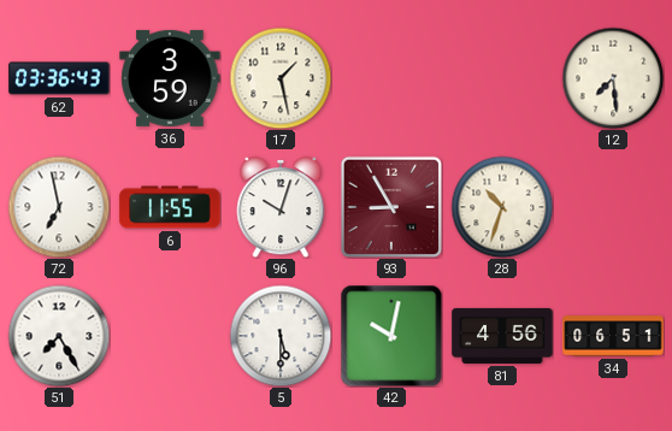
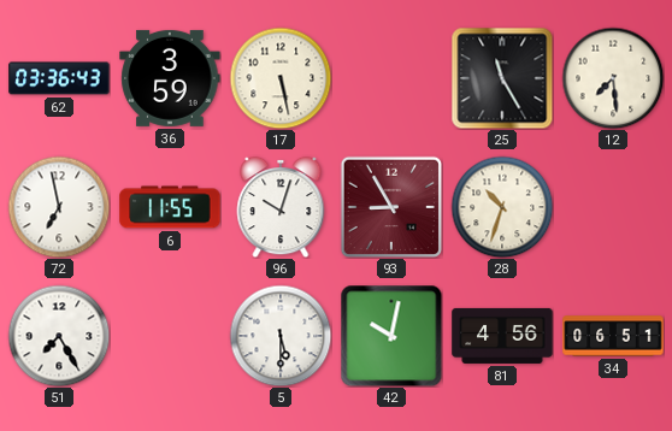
17: 1:28 -> 5:28 (281, 78)
25: none -> 11:25 (502, 78)
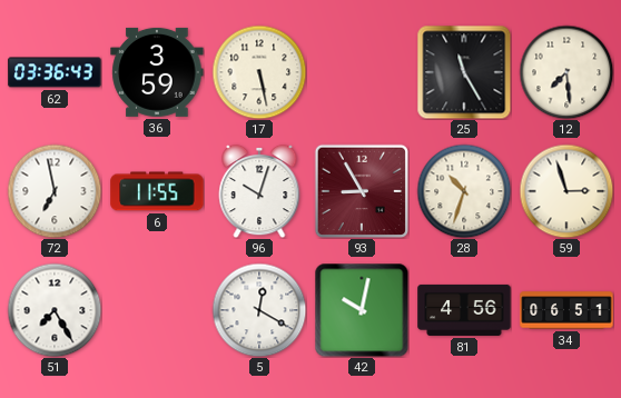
59: none -> 2:57 (566, 191)
5: 5:30 -> 12:20 (259, 310)
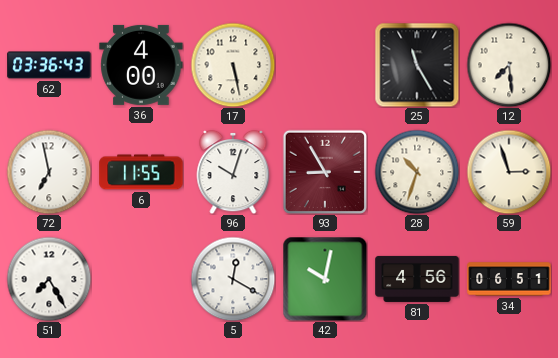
36: 3:59 -> 4:00 (141, 65)
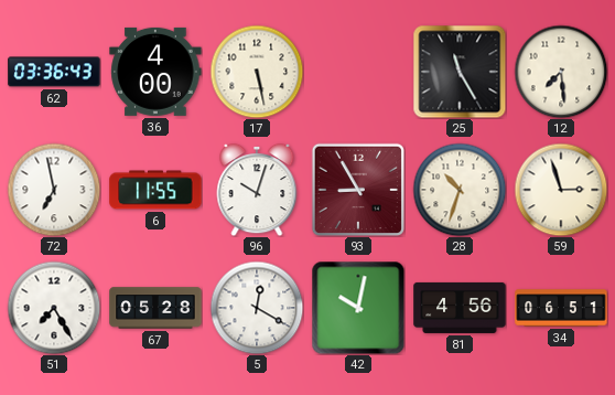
67: none -> 05:28 (155, 308)
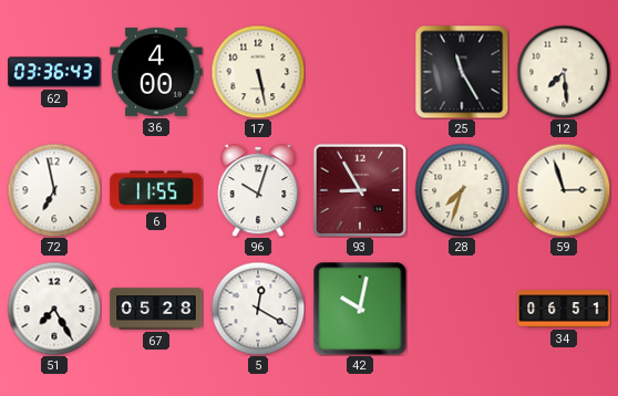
28: 10:33 -> 7:33 (462, 190)
81: 4:56 -> none (460, 308)
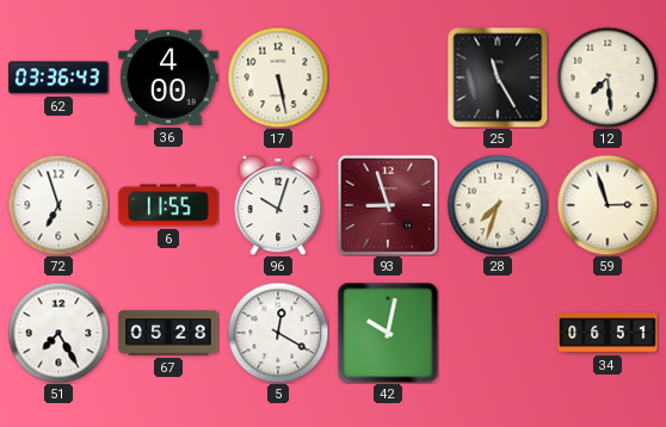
72: 6:58 -> 6:57 (58, 205)
93: 8:55 -> 8:57 (387, 204)
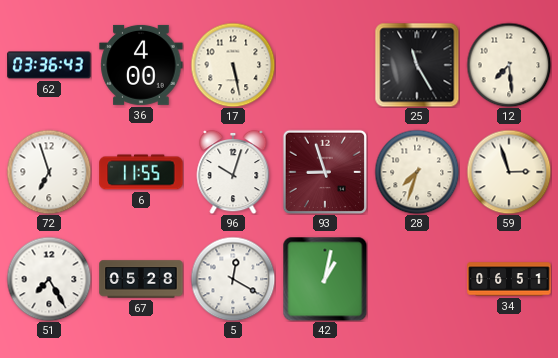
42: 10:02 -> 1:02 (325, 279)
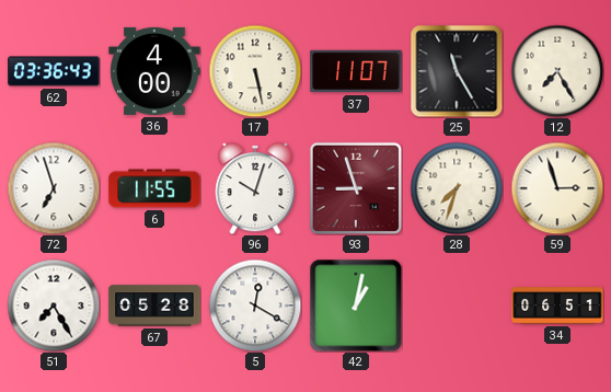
37: none -> 11:07 (356, 71)
12: 7:29 -> 7:25 (557, 71)
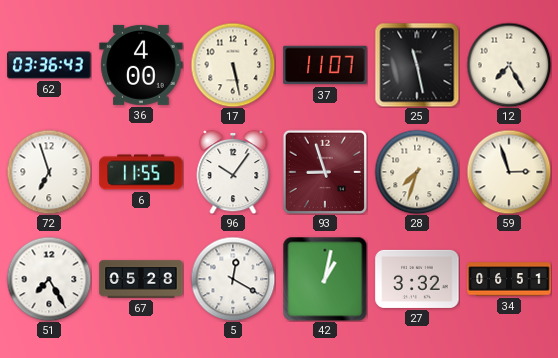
25: 11:25 -> 11:28 (417, 65)
96: 10:03 -> 10:06 (233, 172)
27: none -> 3:32 (417, 279)
